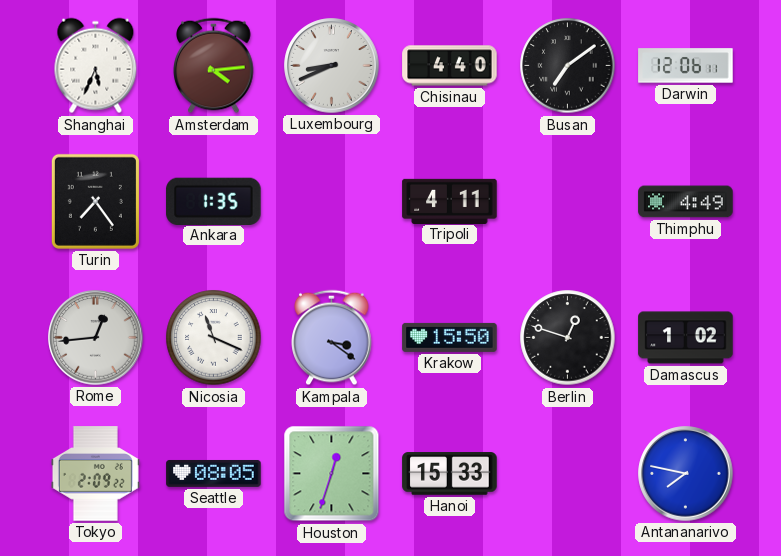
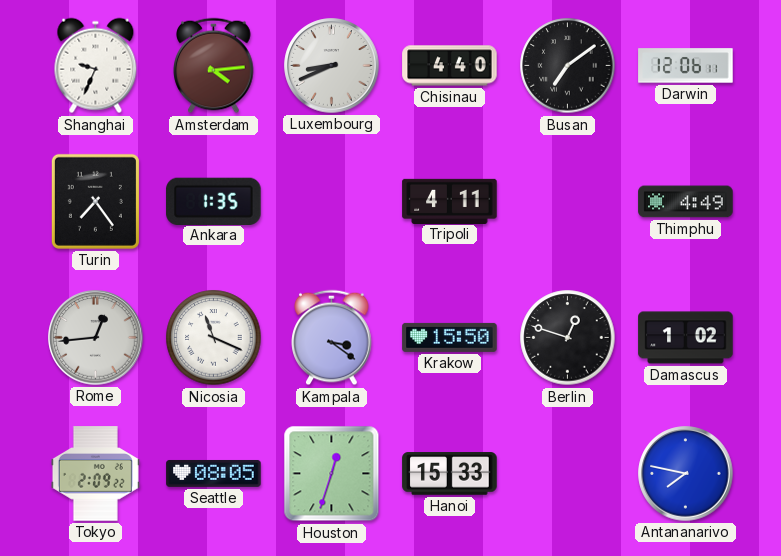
Shanghai: 5:34 -> 9:34 (96, 66)
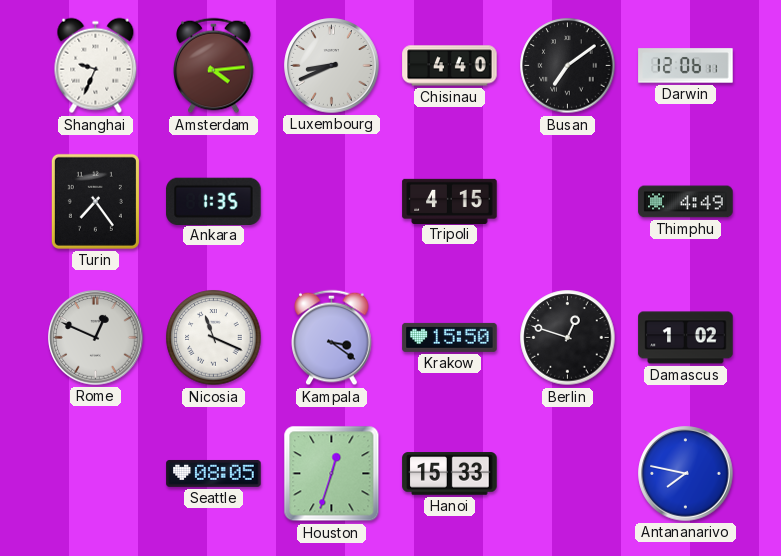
Tripoli: 4:11 -> 4:15 (450, 201)
Rome: 12:44 -> 12:49 (96, 338)
Tokyo: 2:09 -> none (95, 474)
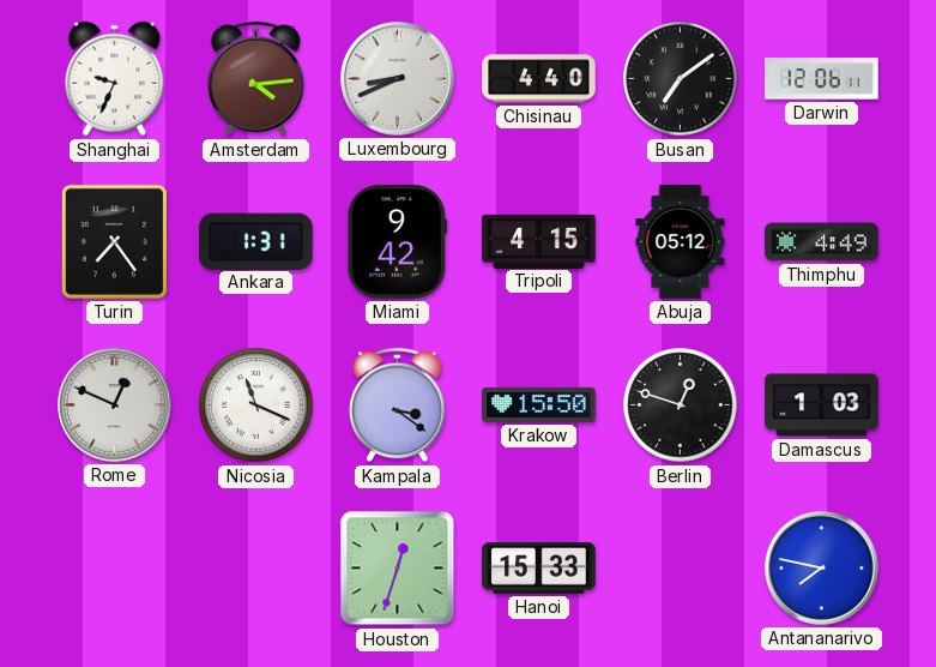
Ankara: 1:35 -> 1:31 (256, 241)
Miami: none -> 9:42 (397, 242)
Abuja: none -> 05:12 (681, 242)
Damascus: 1:02 -> 1:03 (822, 405)
Seattle: 08:05 -> none (214, 473)
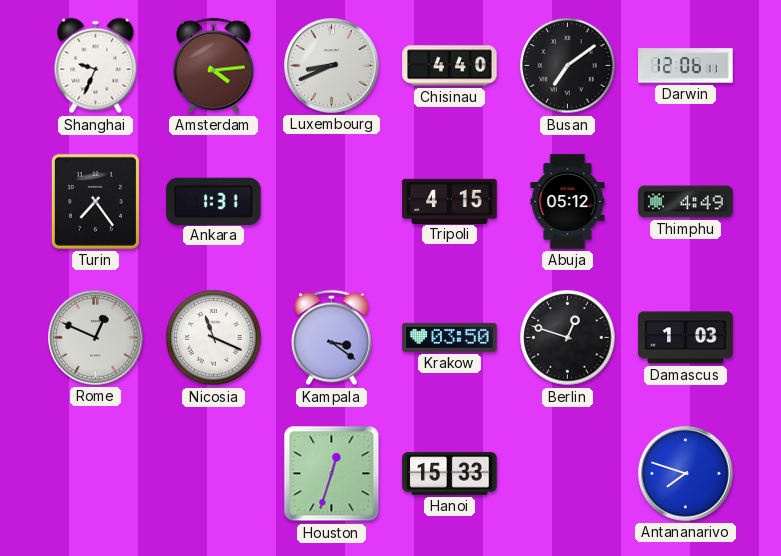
Miami: 9:42 -> none (397, 242)
Krakow: 15:50 -> 03:50 (450, 337)
Antananarivo: 7:47 -> 7:48 (686, 474)
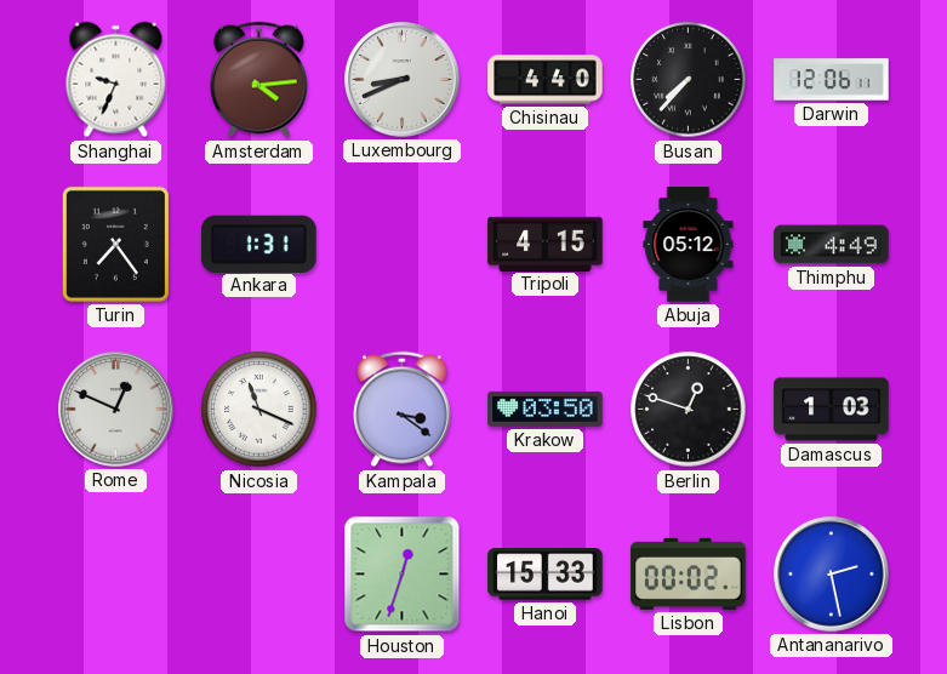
Busan: 7:09 -> 7:37 (689, 80)
Lisbon: none -> 00:02 (689, 573)
Antananarivo: 7:48 -> 2:28 (832, 575)
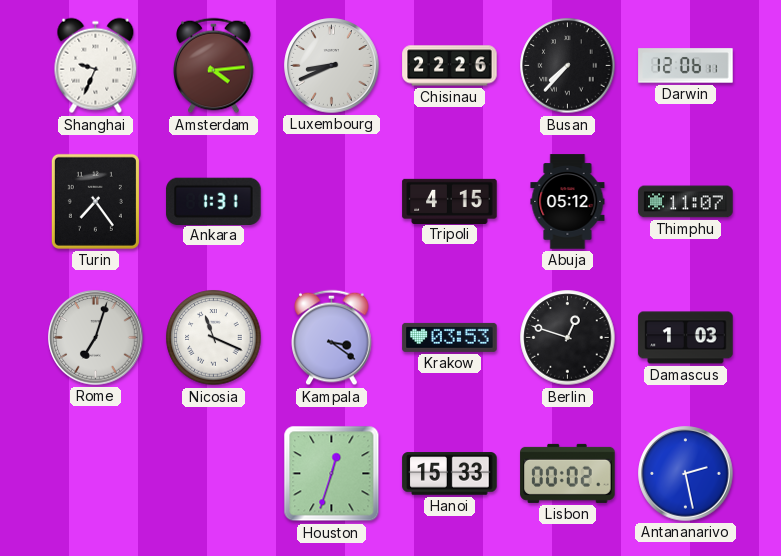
Chisinau: 4:40 -> 22:26 (450, 66)
Thimphu: 4:49 -> 11:07 (686, 202)
Rome: 12:49 -> 7:03 (96, 338)
Krakow: 03:50 -> 03:53 (450, 337)
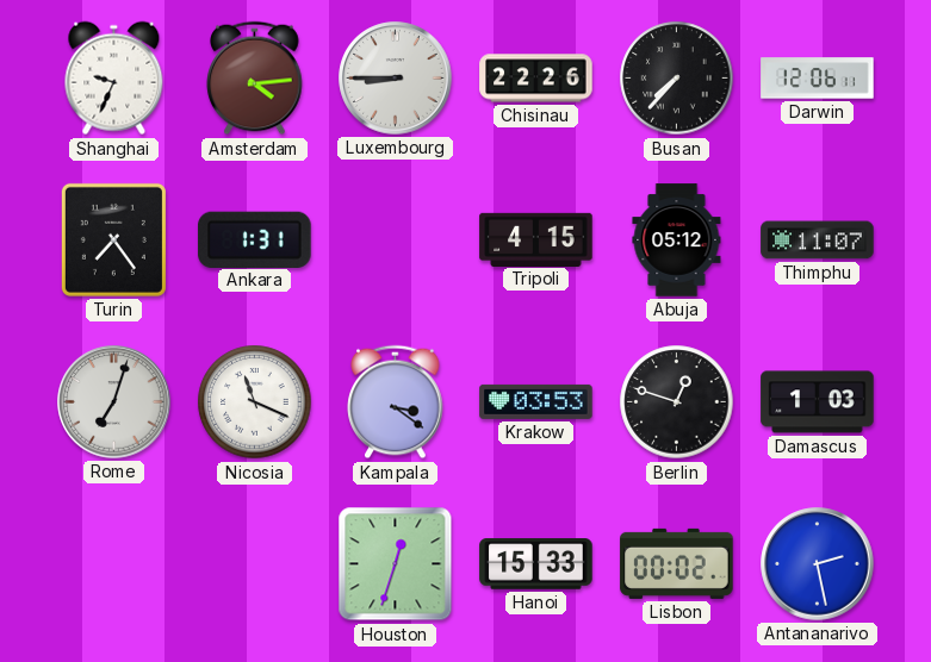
Luxembourg: 8:41 -> 8:45 (396, 79)
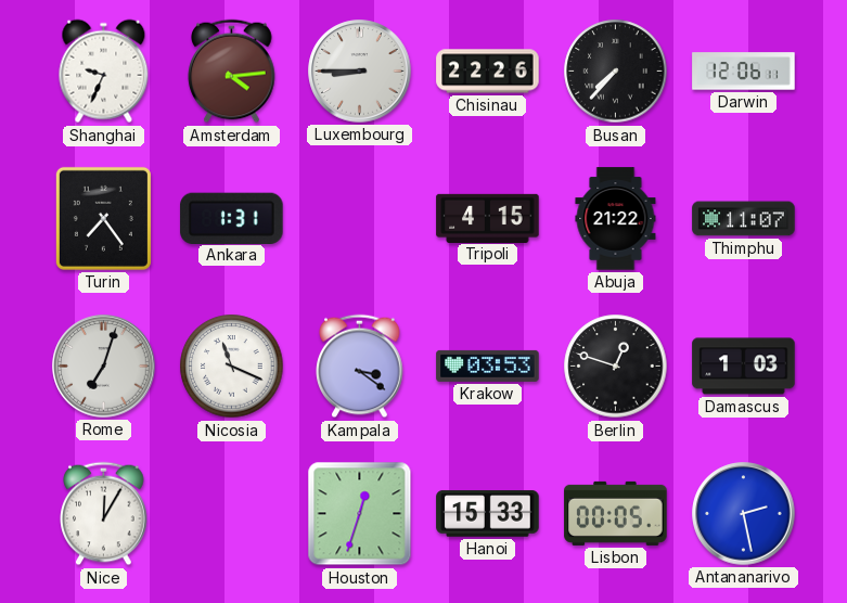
Abuja: 05:12 -> 21:22 (616, 219)
Nice: none -> 12:05 (104, 514)
Lisbon: 00:02 -> 00:05 (616, 513)
